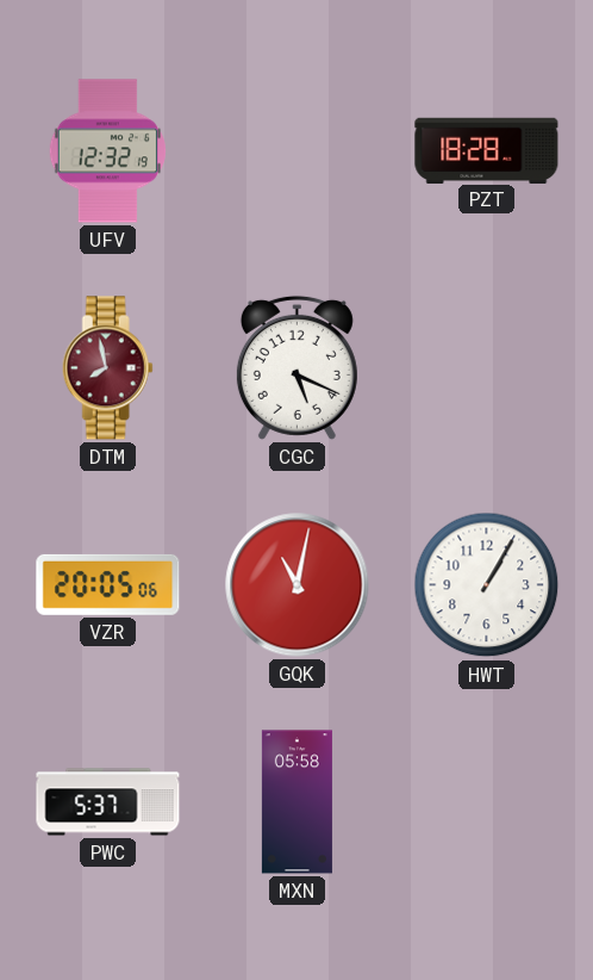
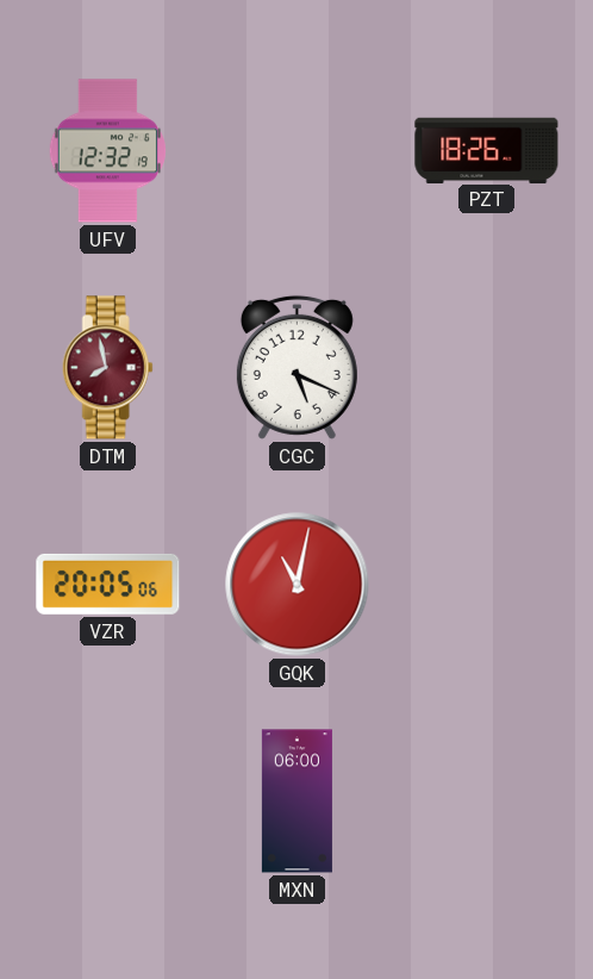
PZT: 18:28 -> 18:26 (487, 150)
HWT: 1:05 -> none (487, 585)
PWC: 5:37 -> none (108, 802)
MXN: 05:58 -> 06:00 (296, 802)
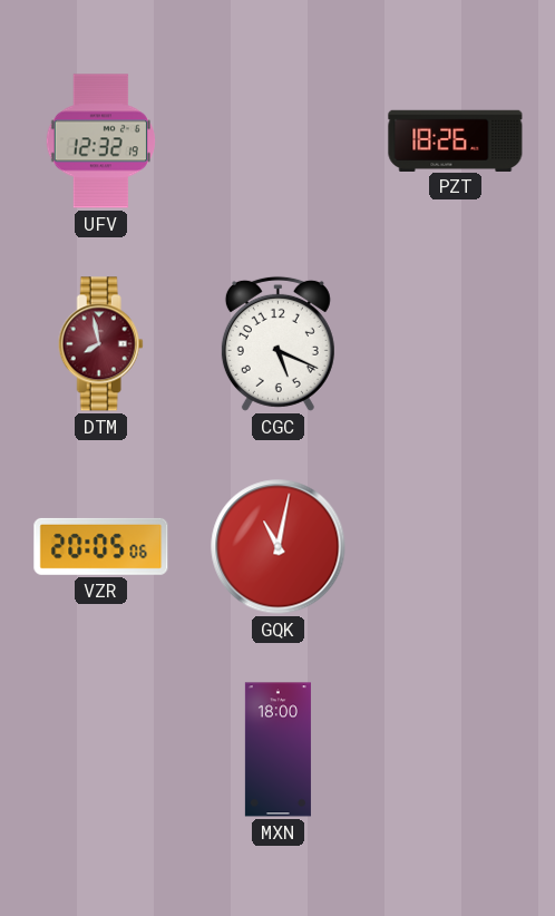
MXN: 06:00 -> 18:00 (277, 750)
